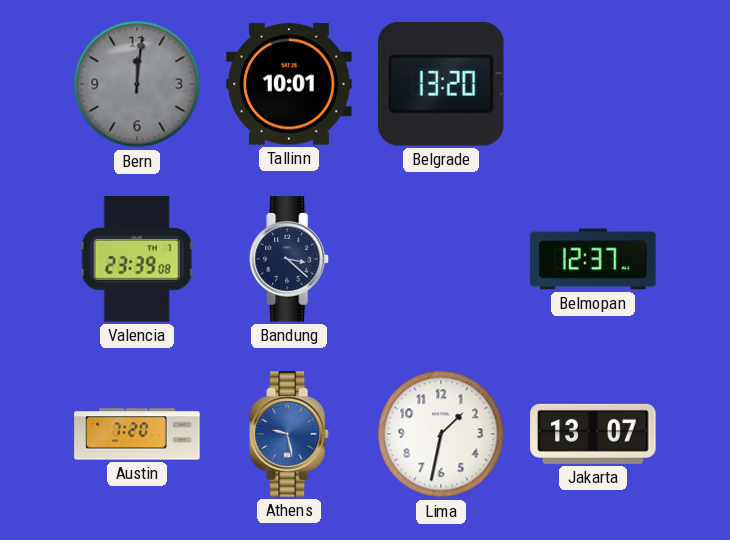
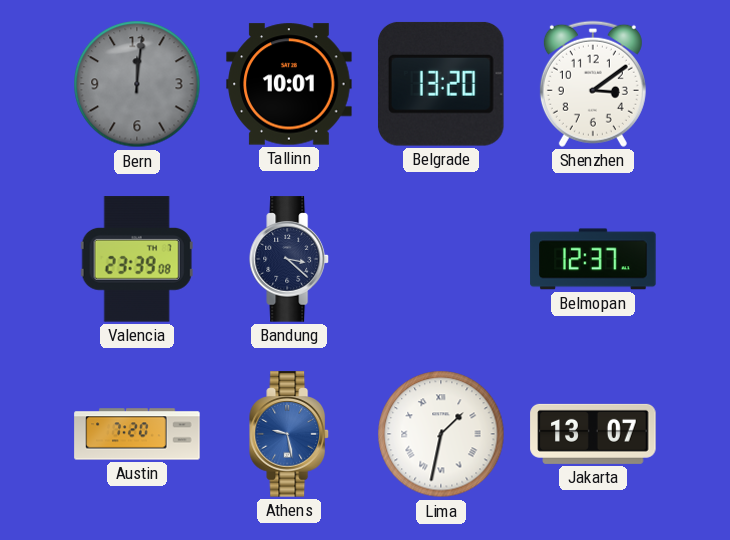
Shenzhen: none -> 3:09 (593, 84)
Lima numerals: Arabic -> Roman (441, 434)
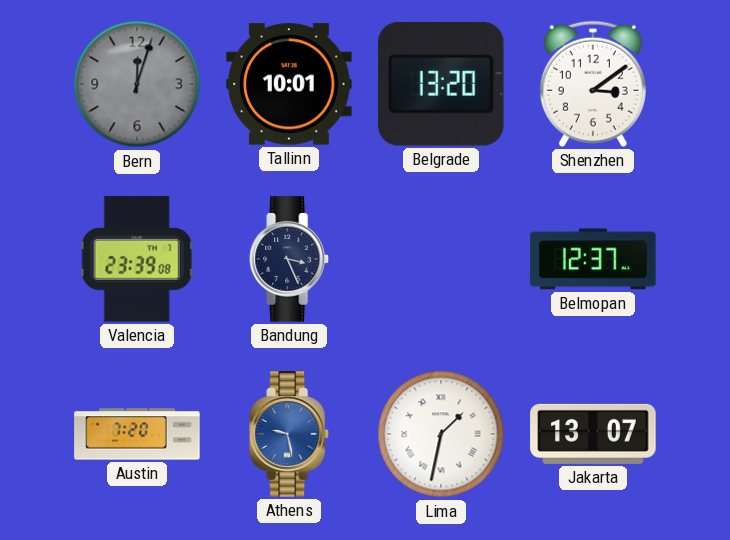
Bern: 12:01 -> 12:03 (137, 84)
Bandung: 3:22 -> 3:26 (289, 259)
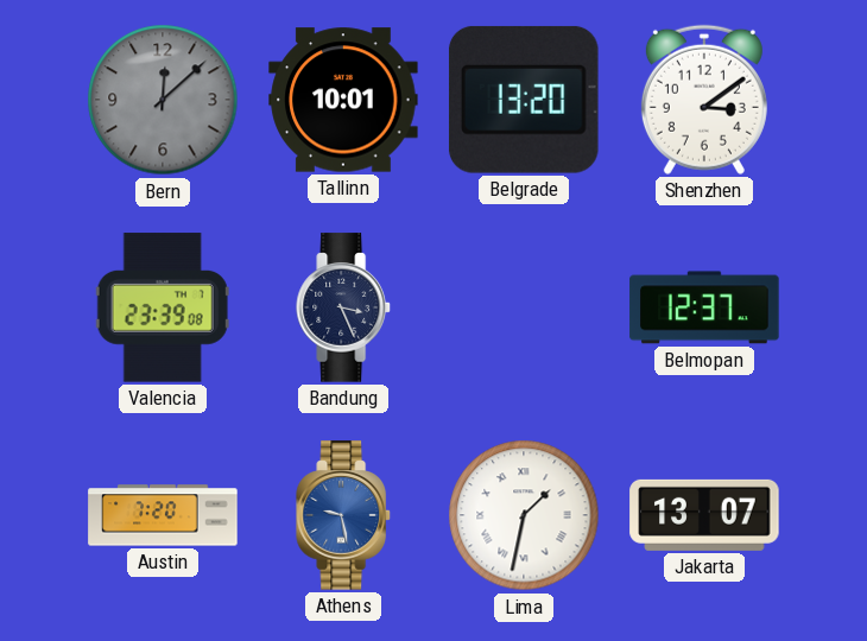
Bern: 12:03 -> 12:08 (163, 100)
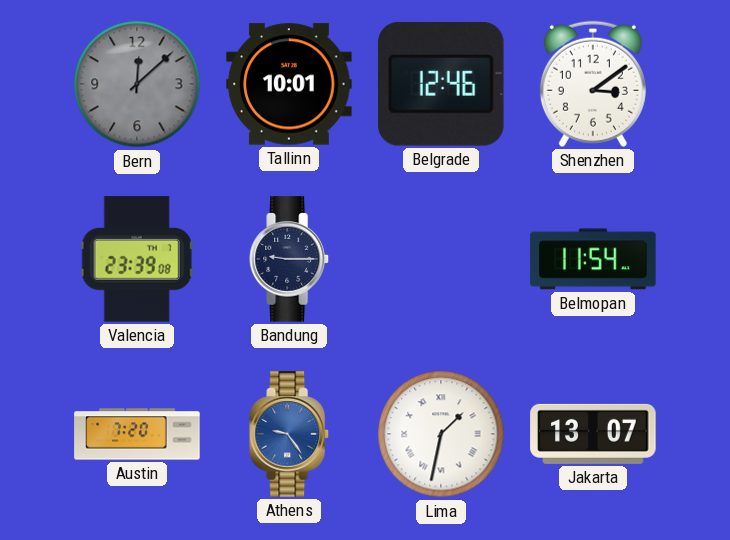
Belgrade: 13:20 -> 12:46 (441, 84)
Bandung: 3:26 -> 9:15 (289, 259)
Belmopan: 12:37 -> 11:54 (593, 259)
Athens: 9:28 -> 9:24 (289, 434)
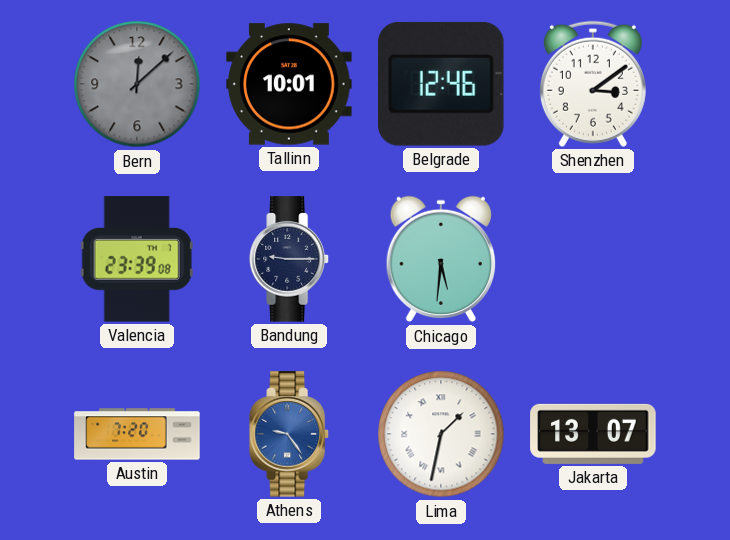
Chicago: none -> 5:31 (440, 259)
Belmopan: 11:54 -> none (593, 259)
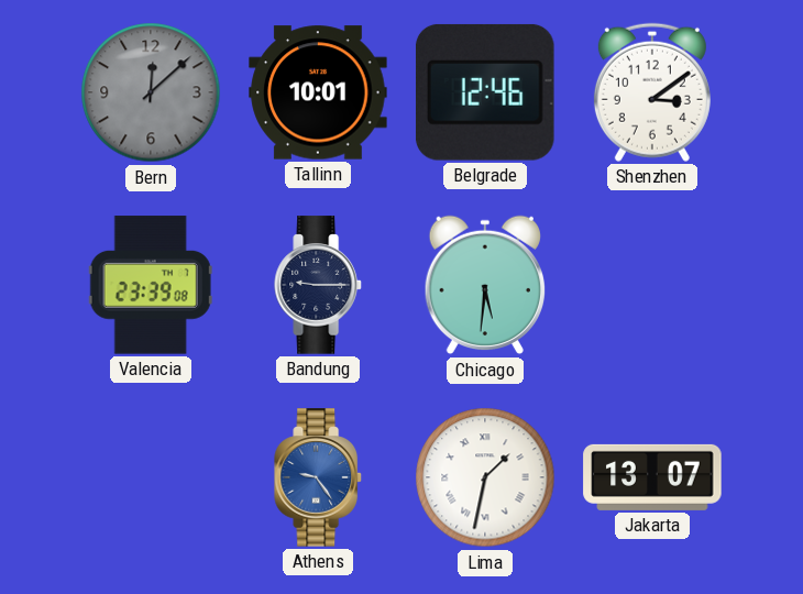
Austin: 7:20 -> none (137, 434)
